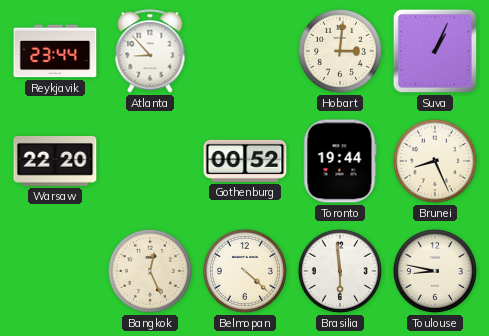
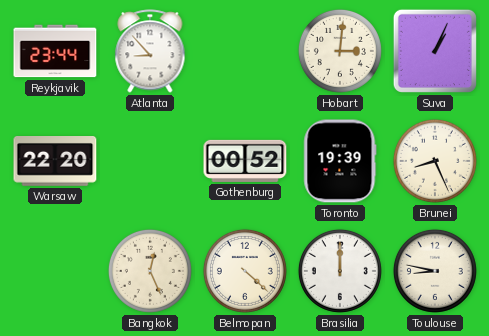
Toronto: 19:44 -> 19:39 (340, 161)
Brasilia: 5:59 -> 12:00 (340, 271)
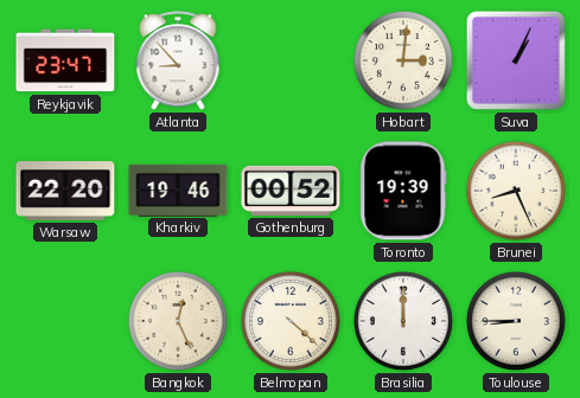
Reykjavik: 23:44 -> 23:47 (65, 60)
Kharkiv: none -> 19:46 (178, 190)
Toulouse: 8:47 -> 8:45 (516, 321)
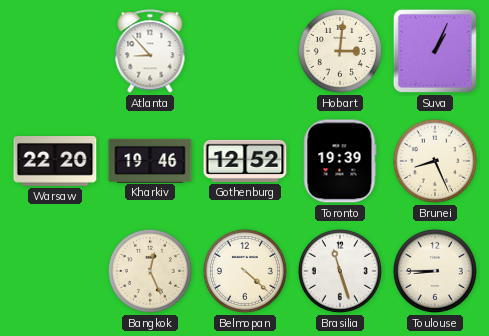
Reykjavik: 23:47 -> none (65, 60)
Gothenburg: 00:52 -> 12:52 (245, 161)
Brasilia: 12:00 -> 11:27 (340, 271)
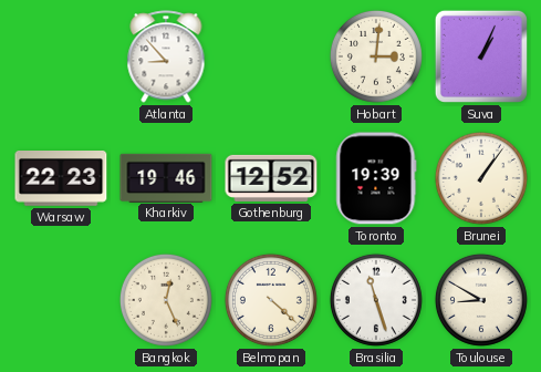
Warsaw: 22:20 -> 22:23 (61, 179)
Brunei: 8:26 -> 1:06 (481, 178)
Toulouse: 8:45 -> 8:50 (481, 300)
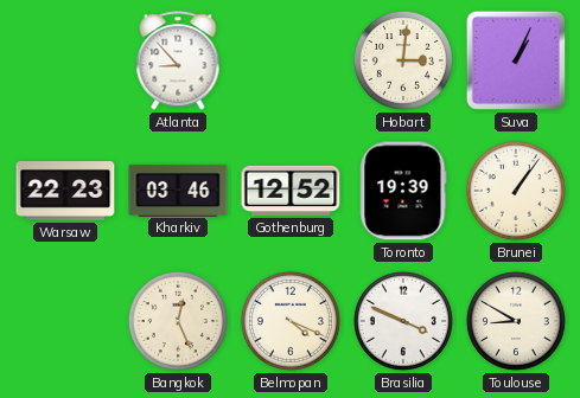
Kharkiv: 19:46 -> 03:46 (178, 190)
Belmopan: 4:22 -> 4:19 (291, 321)
Brasilia: 11:27 -> 3:49 (403, 321)
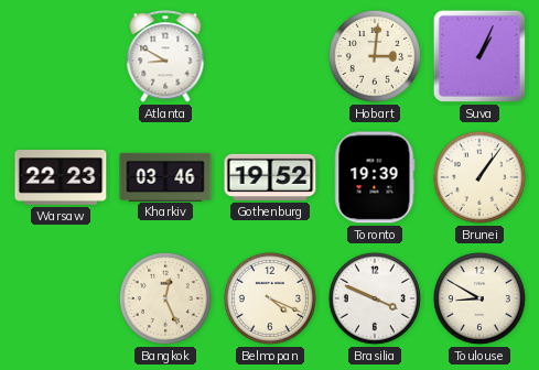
Atlanta: 8:53 -> 8:50 (165, 56)
Gothenburg: 12:52 -> 19:52 (270, 177)
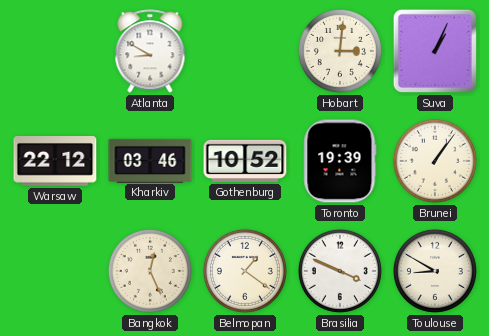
Warsaw: 22:23 -> 22:12 (55, 162)
Gothenburg: 19:52 -> 10:52 (245, 161)
Belmopan: 4:19 -> 1:21 (245, 271)
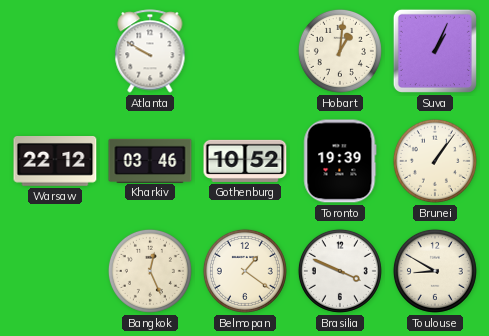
Atlanta: 8:50 -> 9:50 (150, 51)
Hobart: 3:01 -> 1:01 (340, 51)
